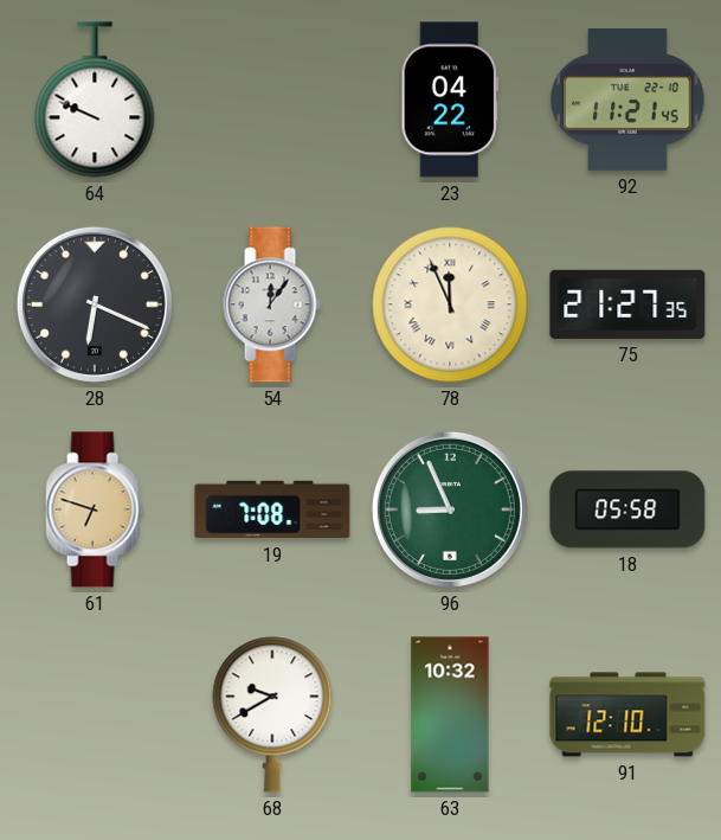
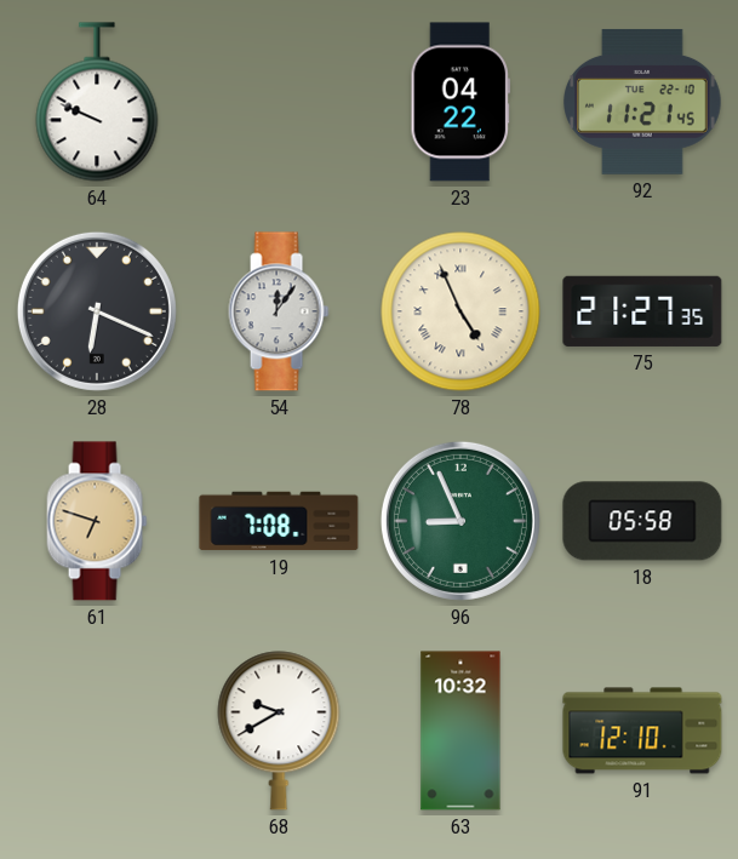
78: 11:56 -> 4:56 (460, 311)
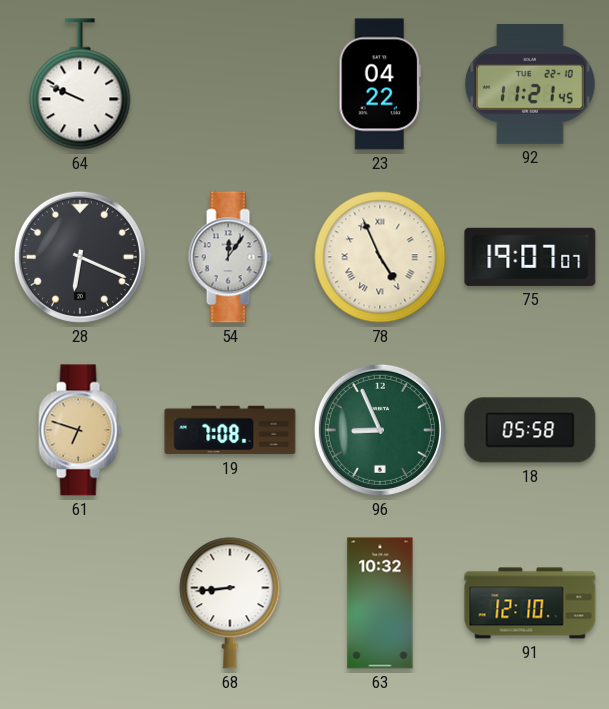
75: 21:27 -> 19:07 (530, 257)
68: 9:40 -> 8:44 (230, 603)
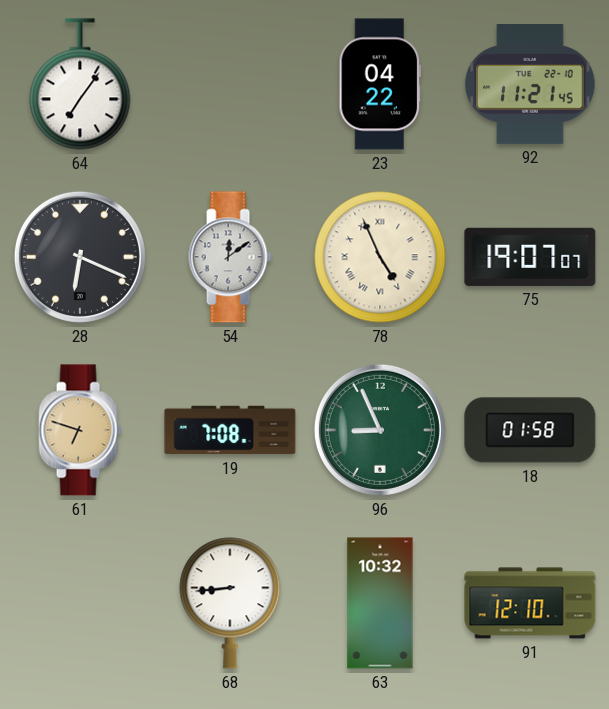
64: 9:49 -> 7:06 (80, 84)
54: 12:06 -> 12:09 (230, 257)
18: 05:58 -> 01:58 (530, 430)
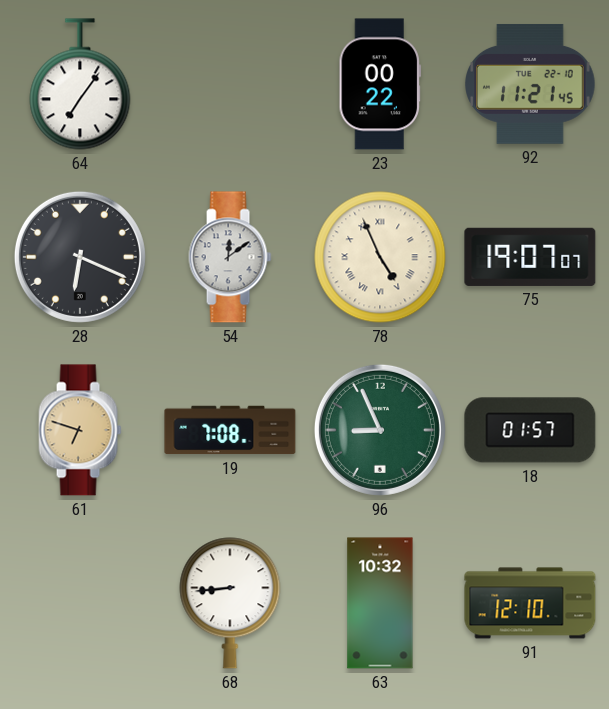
23: 04:22 -> 00:22 (380, 84)
18: 01:58 -> 01:57 (530, 430)
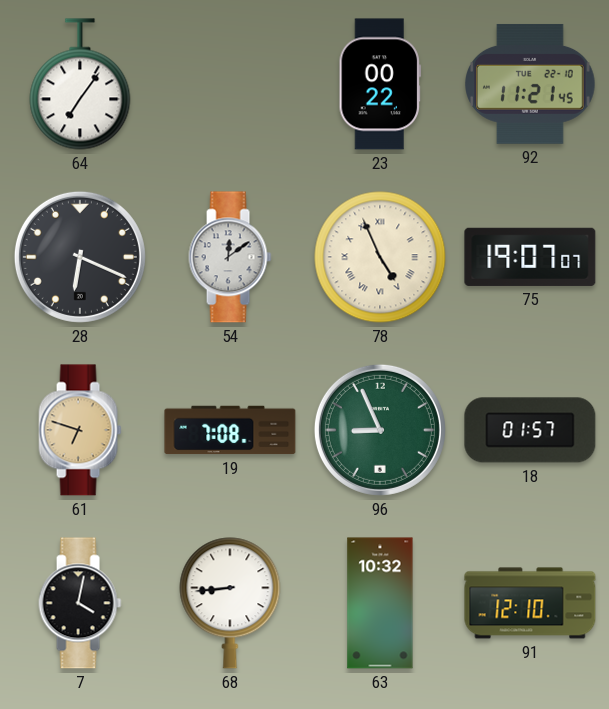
7: none -> 4:02 (80, 603)
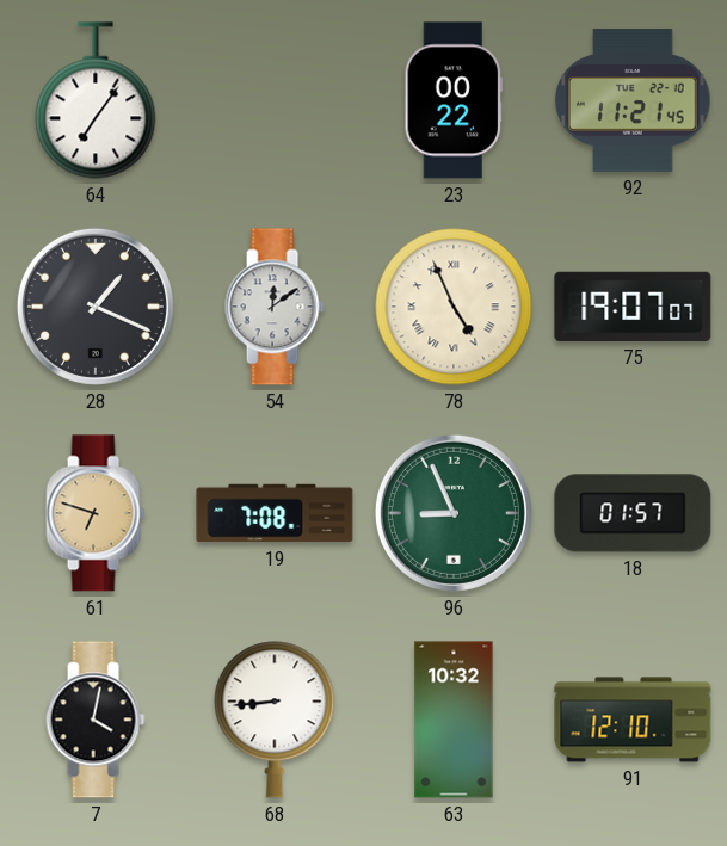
28: 6:19 -> 1:19 (96, 307)
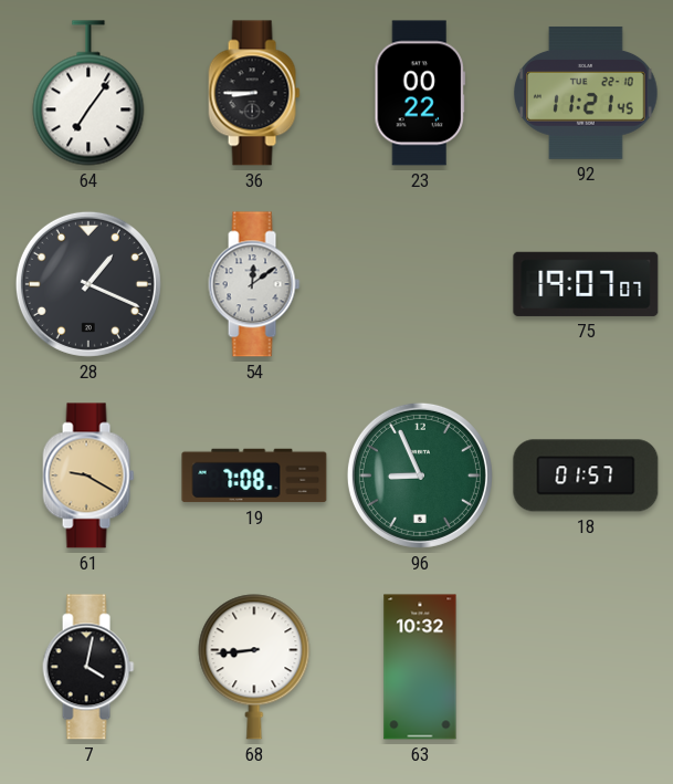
36: none -> 8:45 (254, 93)
78: 4:56 -> none (454, 307)
61: 6:48 -> 9:20 (88, 475)
91: 12:10 -> none (633, 720)
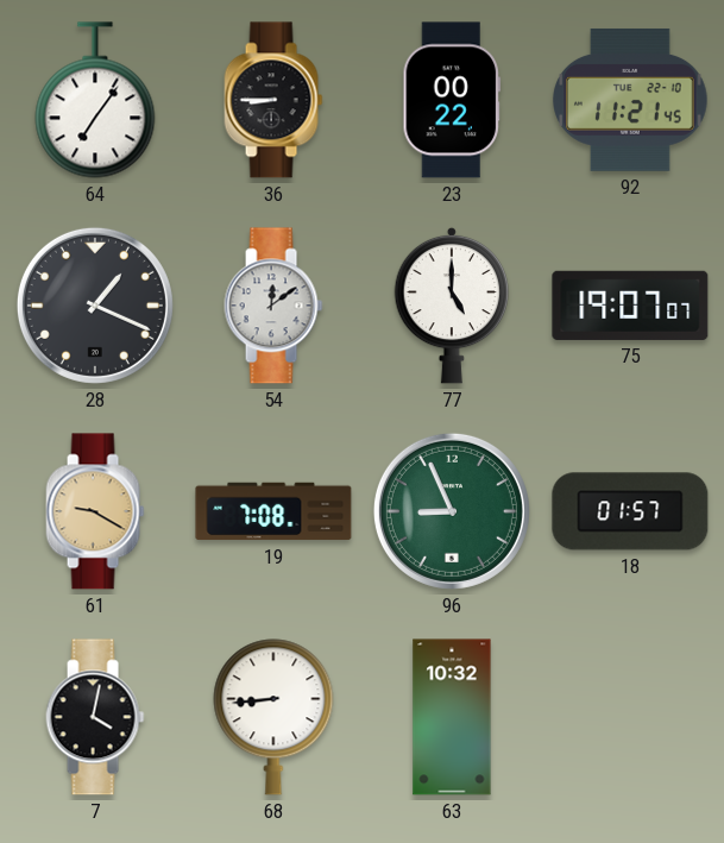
77: none -> 5:00 (452, 306)
